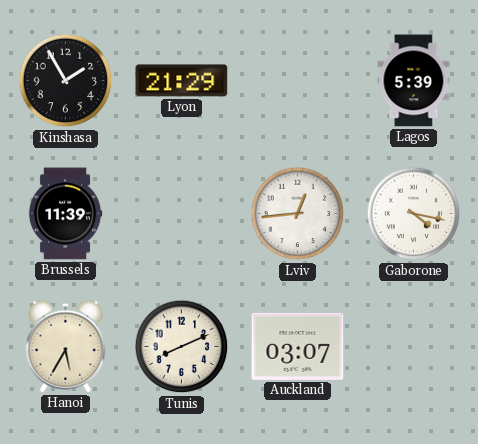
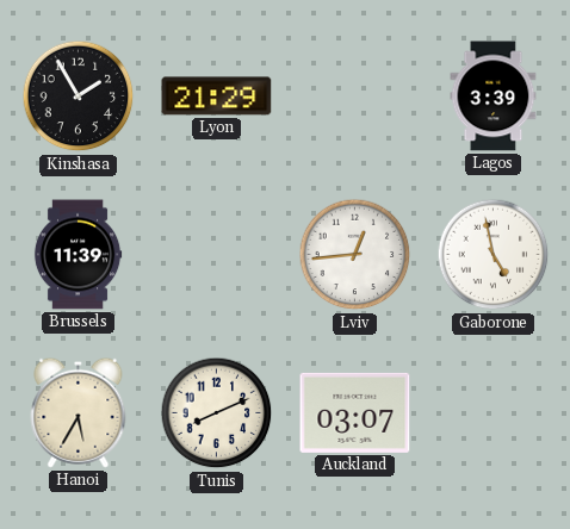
Lagos: 5:39 -> 3:39 (494, 97)
Gaborone: 4:17 -> 4:58 (494, 255)
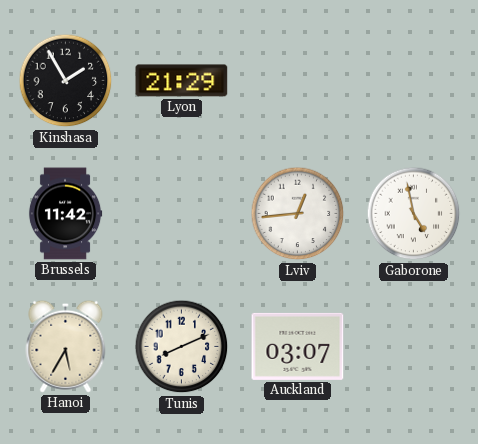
Lagos: 3:39 -> none (494, 97)
Brussels: 11:39 -> 11:42 (65, 214)
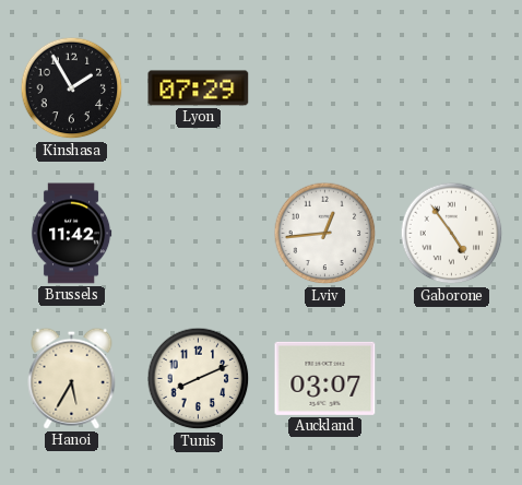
Lyon: 21:29 -> 07:29 (199, 88)
Gaborone: 4:58 -> 4:54 (452, 234)
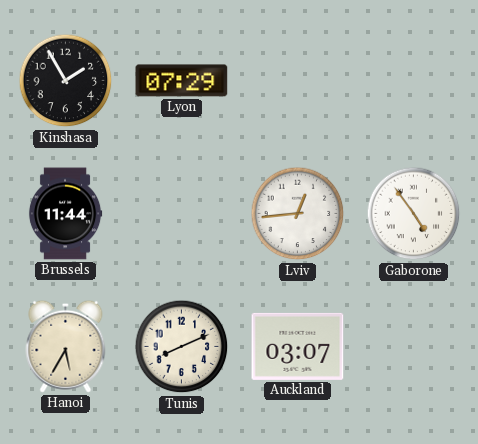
Brussels: 11:42 -> 11:44 (65, 214)
